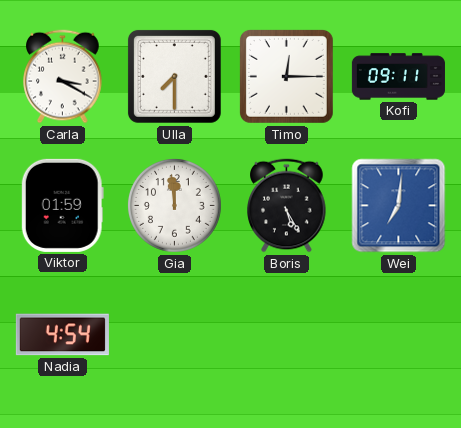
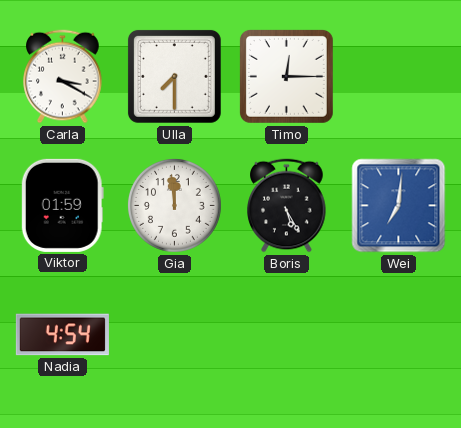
Kofi: 09:11 -> none (398, 77)
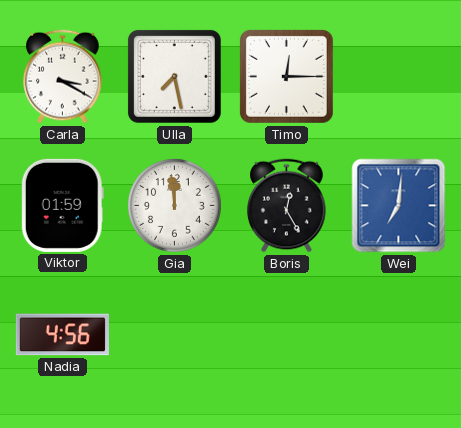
Ulla: 7:30 -> 7:28 (174, 76)
Boris: 5:25 -> 12:25 (287, 206)
Nadia: 4:54 -> 4:56 (62, 335)
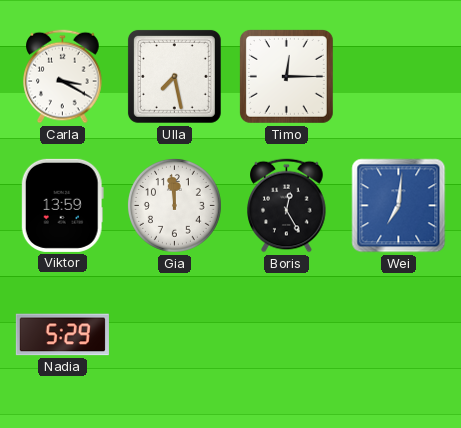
Viktor: 01:59 -> 13:59 (62, 205)
Nadia: 4:56 -> 5:29 (62, 335)
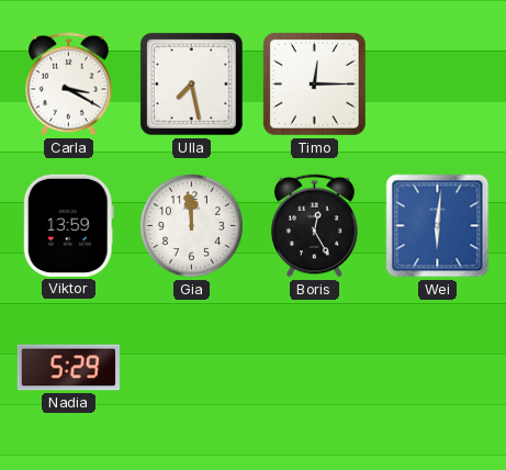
Wei: 7:01 -> 6:01 (438, 226)
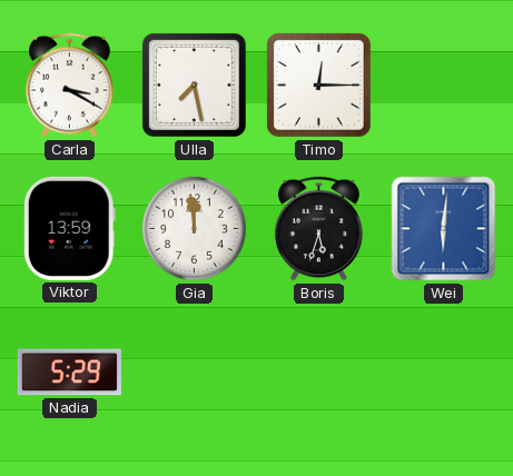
Boris: 12:25 -> 5:33 (319, 229)
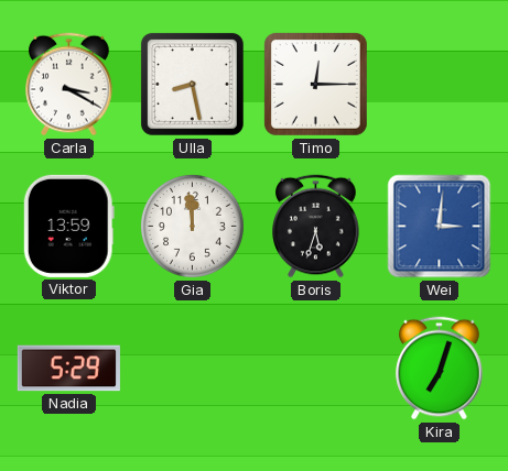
Ulla: 7:28 -> 8:28 (192, 84)
Wei: 6:01 -> 3:01 (440, 227)
Kira: none -> 7:03 (440, 369)
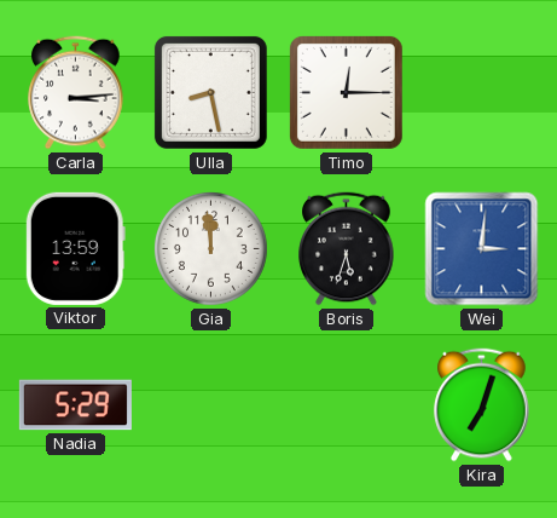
Carla: 3:20 -> 3:14 (76, 93)
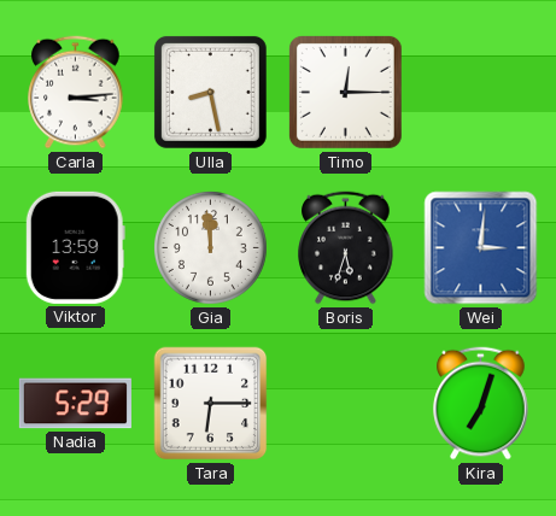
Tara: none -> 6:15 (211, 404)
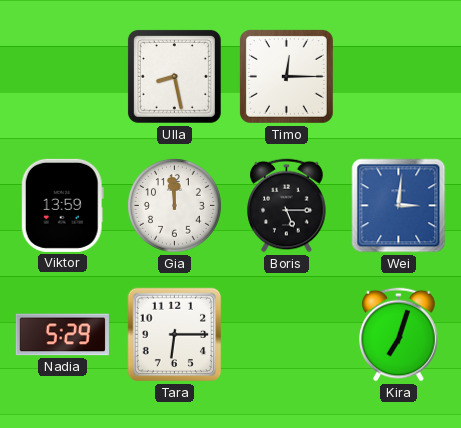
Carla: 3:14 -> none (76, 93)
Boris: 5:33 -> 5:15 (287, 206)
